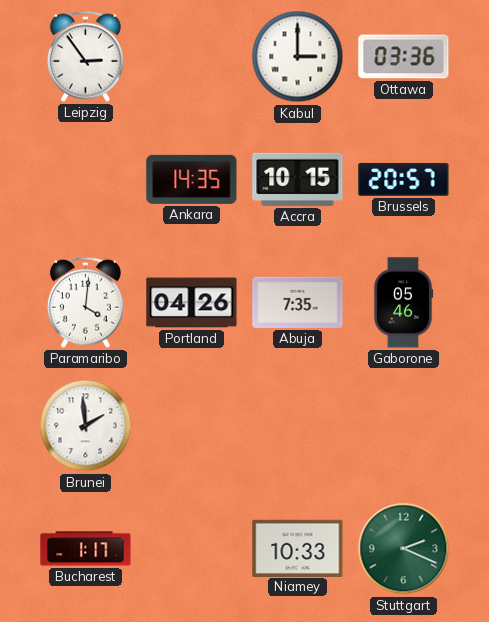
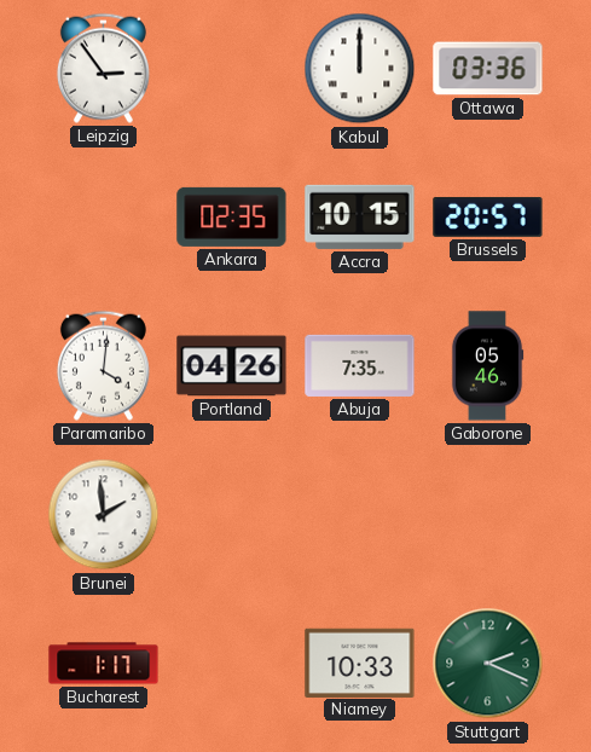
Kabul: 3:00 -> 12:00 (360, 69)
Ankara: 14:35 -> 02:35 (232, 216)
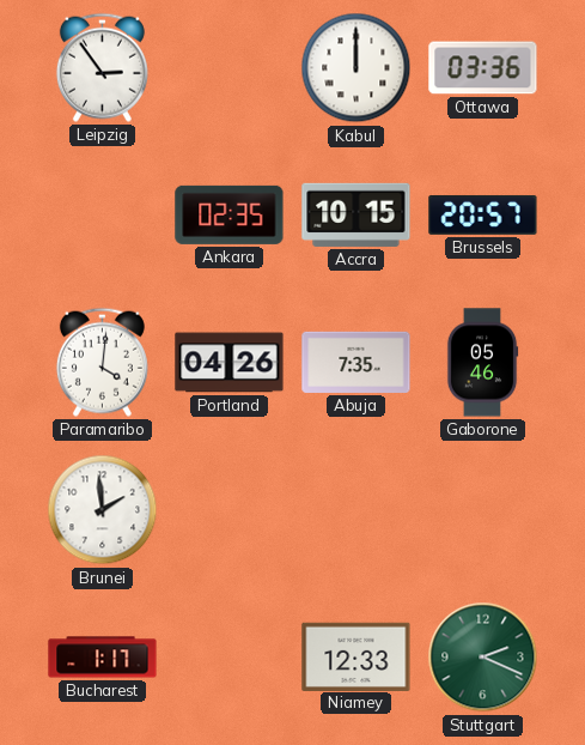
Niamey: 10:33 -> 12:33 (357, 656)
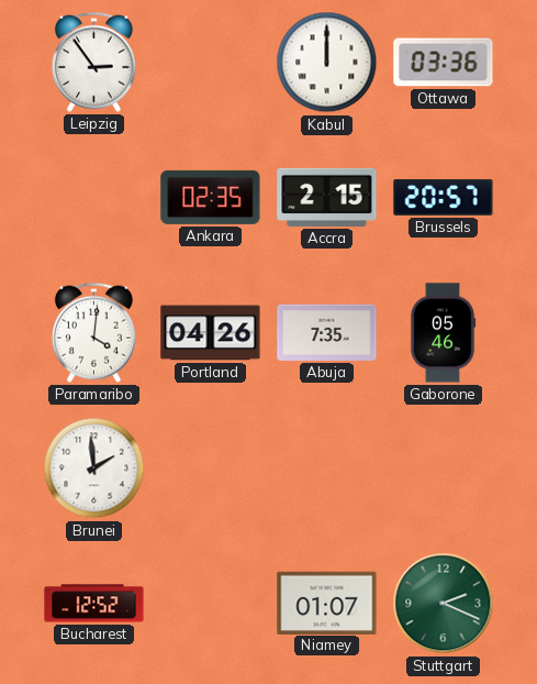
Accra: 10:15 -> 2:15 (327, 197)
Bucharest: 1:17 -> 12:52 (94, 604)
Niamey: 12:33 -> 01:07 (327, 603)
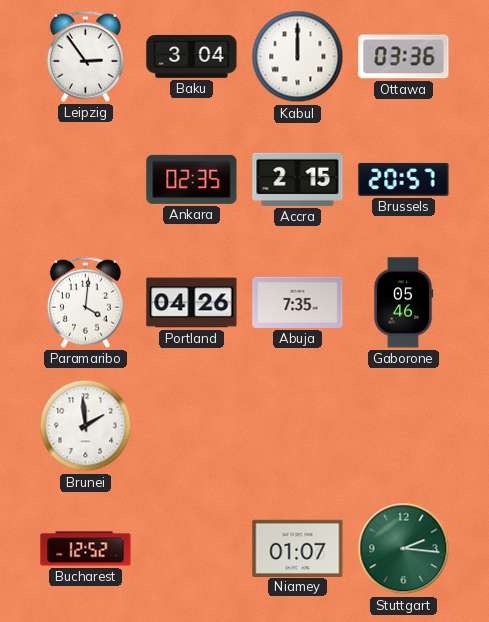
Baku: none -> 3:04 (192, 56)
Stuttgart: 2:19 -> 2:16 (404, 549)
